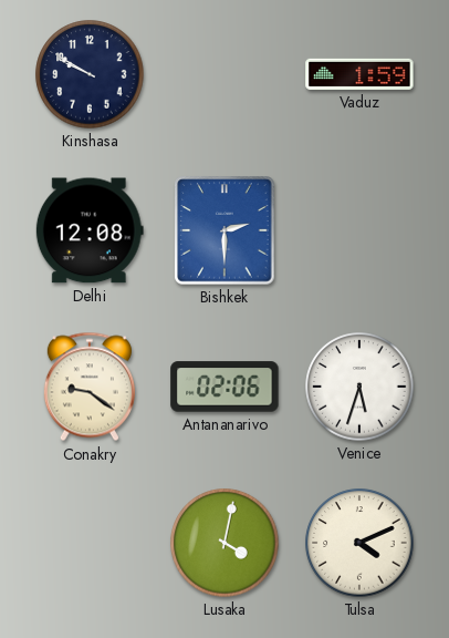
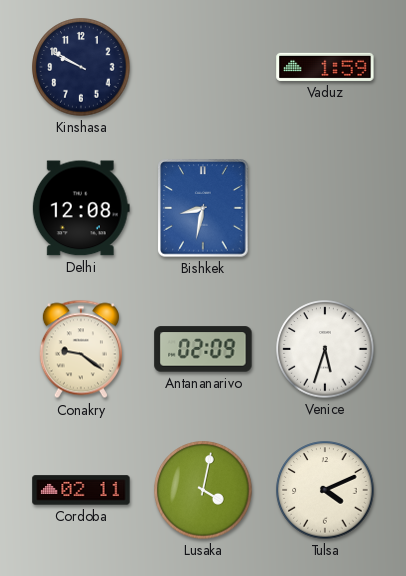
Bishkek: 2:30 -> 8:32 (203, 208)
Antananarivo: 02:06 -> 02:09 (203, 349)
Cordoba: none -> 02:11 (81, 490)
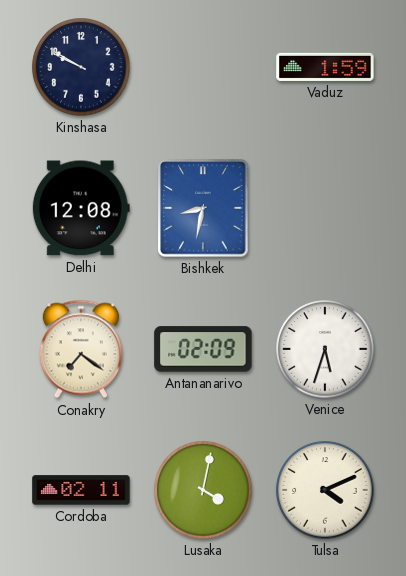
Conakry: 9:21 -> 7:21 (81, 349)
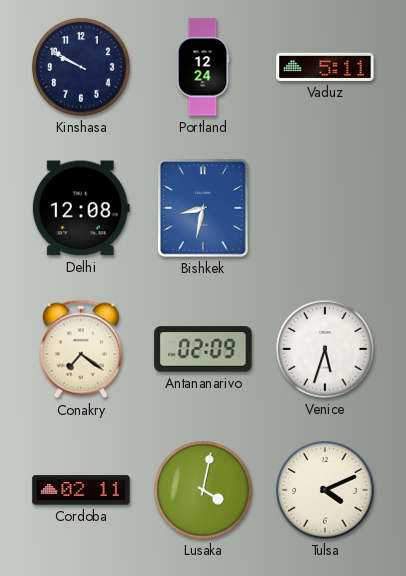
Portland: none -> 12:24 (203, 67)
Vaduz: 1:59 -> 5:11 (325, 67)
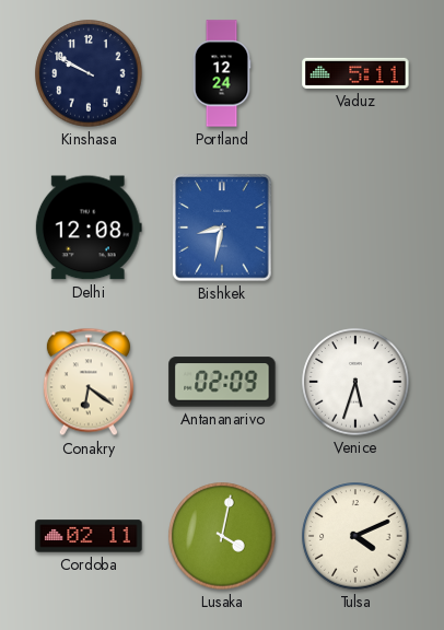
Conakry: 7:21 -> 6:21 (89, 382)
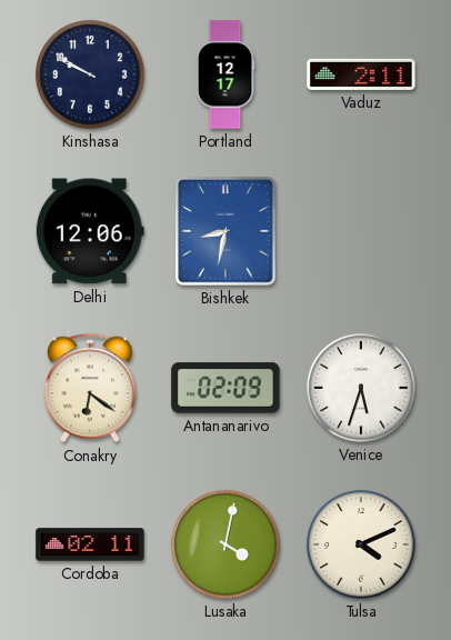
Portland: 12:24 -> 12:17 (225, 74)
Vaduz: 5:11 -> 2:11 (361, 74)
Delhi: 12:08 -> 12:06 (90, 231)
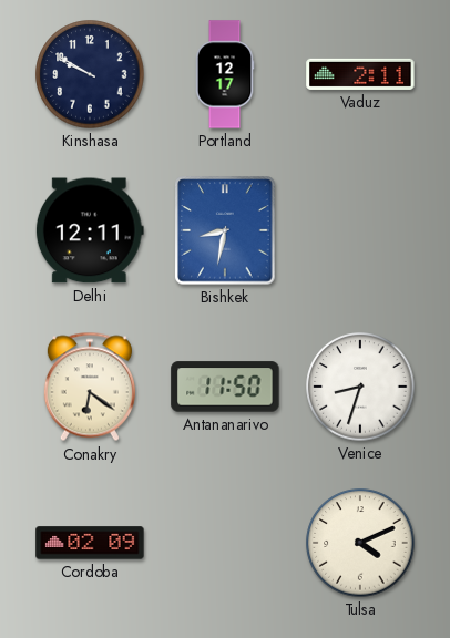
Delhi: 12:06 -> 12:11 (90, 230)
Antananarivo: 02:09 -> 11:50 (225, 387)
Venice: 5:33 -> 8:33 (360, 387)
Cordoba: 02:11 -> 02:09 (90, 543)
Lusaka: 4:02 -> none (225, 544)
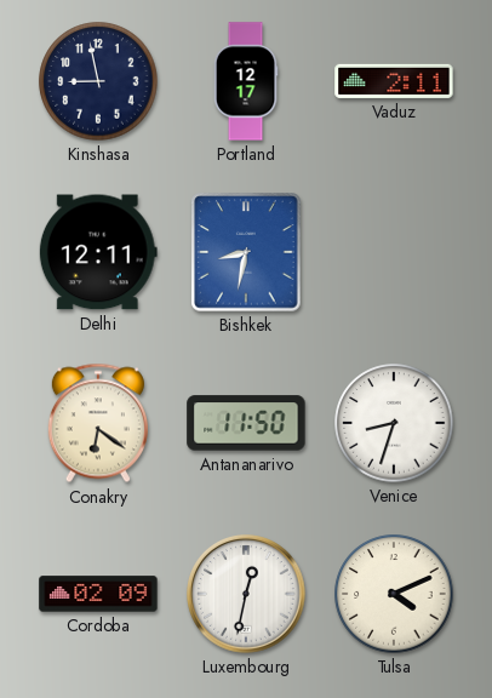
Kinshasa: 9:50 -> 8:58 (98, 81)
Luxembourg: none -> 12:32 (246, 595)
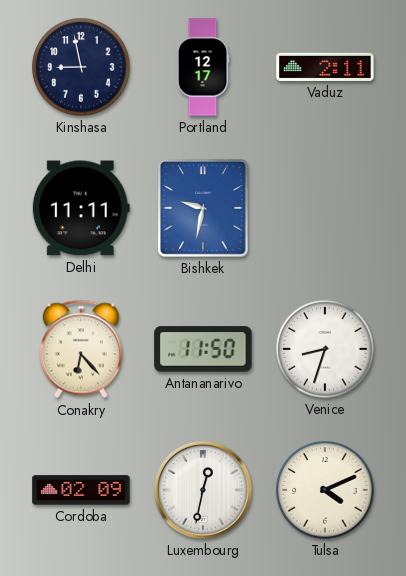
Delhi: 12:11 -> 11:11 (81, 208)
Bishkek: 8:32 -> 9:32 (203, 208)
Conakry: 6:21 -> 6:23 (81, 349)
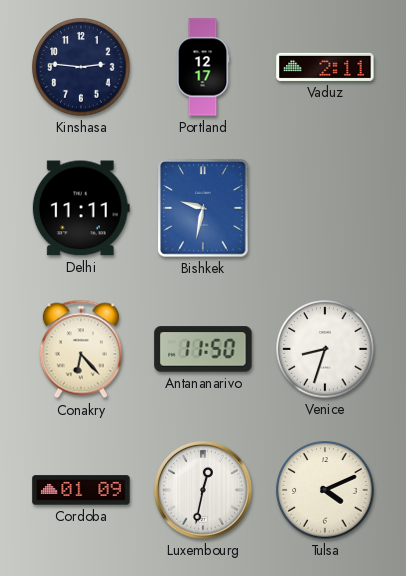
Kinshasa: 8:58 -> 2:46 (81, 67)
Cordoba: 02:09 -> 01:09 (81, 490)
